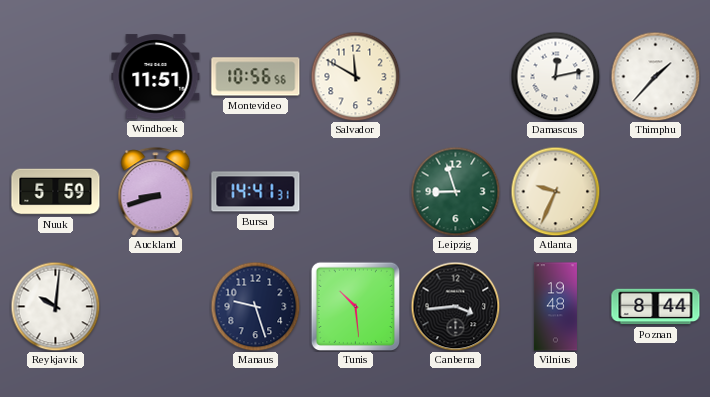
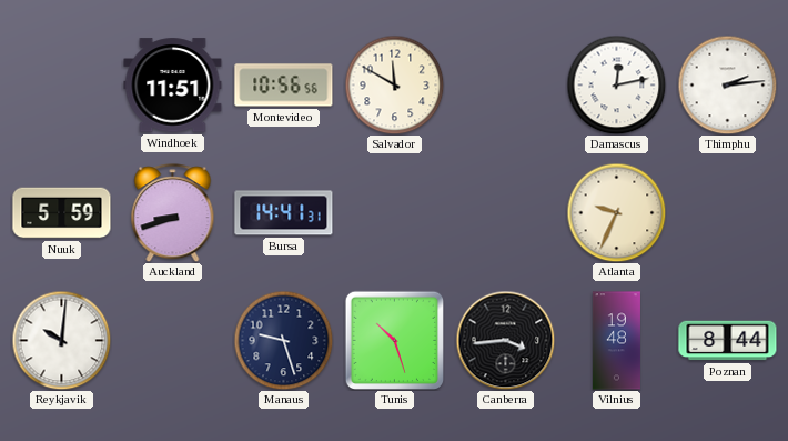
Thimphu: 1:37 -> 2:14 (727, 84)
Leipzig: 8:57 -> none (455, 191)
Tunis: 10:29 -> 10:27 (394, 340)
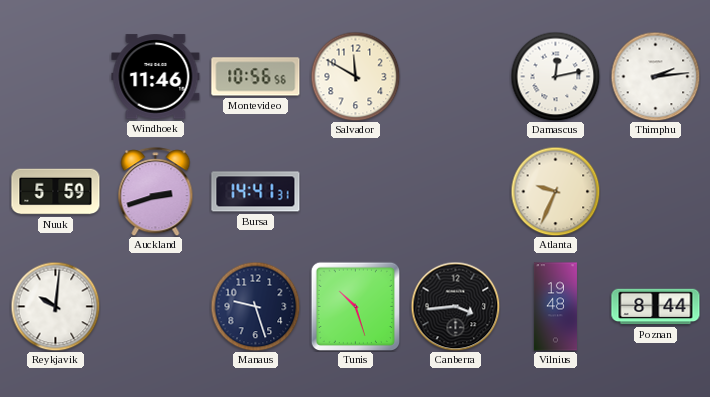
Windhoek: 11:51 -> 11:46 (156, 77)
Auckland: 8:42 -> 2:42 (156, 192)
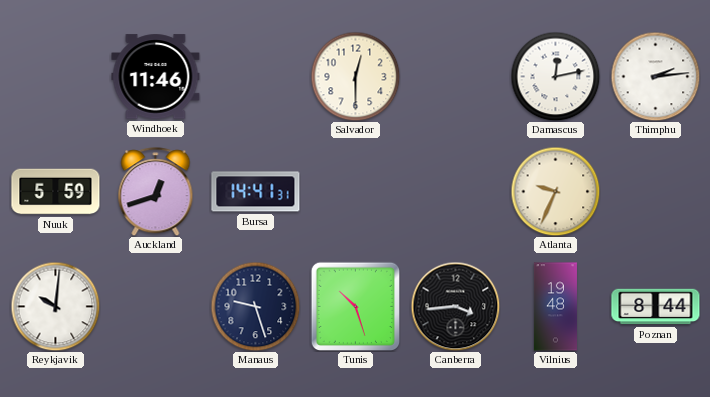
Montevideo: 10:56 -> none (256, 77)
Salvador: 11:50 -> 12:30 (355, 76)
Auckland: 2:42 -> 12:42 (156, 192)
